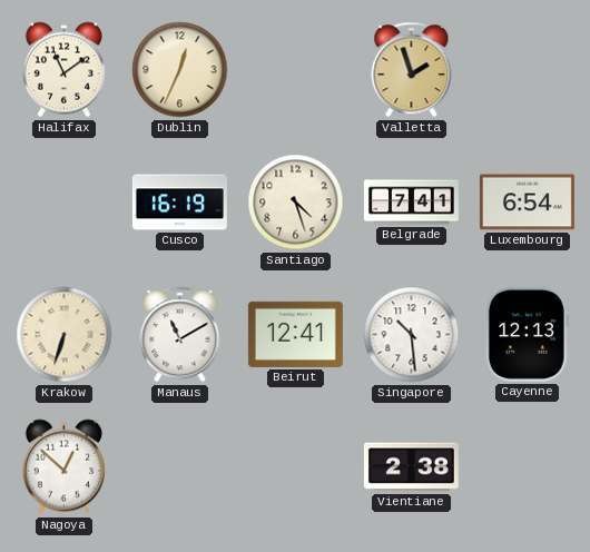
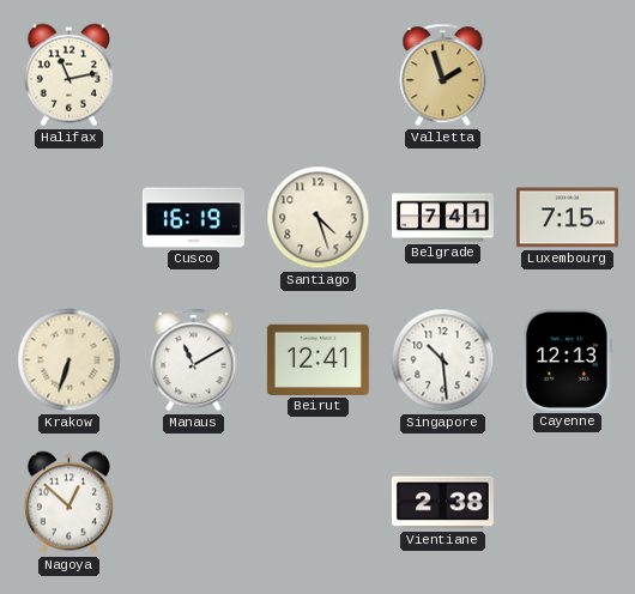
Halifax: 11:09 -> 11:13 (68, 75)
Dublin: 12:34 -> none (180, 70)
Luxembourg: 6:54 -> 7:15 (567, 218)
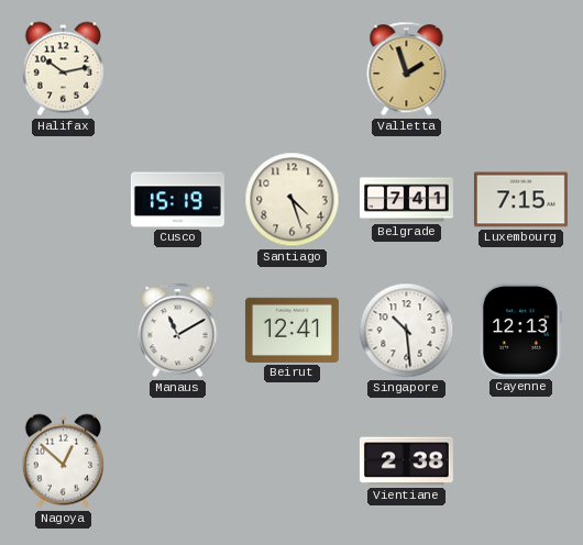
Halifax: 11:13 -> 10:13 (63, 69)
Cusco: 16:19 -> 15:19 (177, 200)
Krakow: 6:33 -> none (69, 360)
